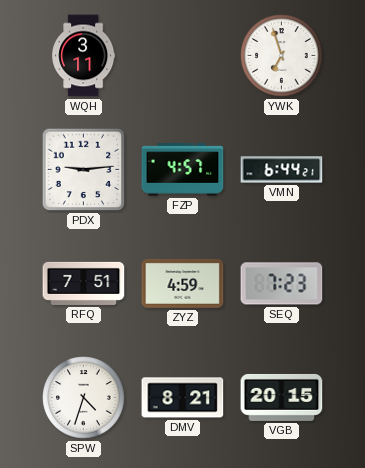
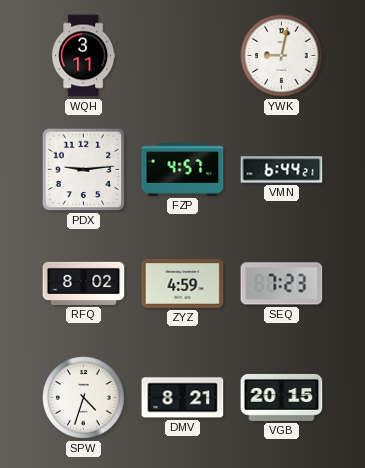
YWK: 6:57 -> 9:02 (282, 56)
RFQ: 7:51 -> 8:02 (84, 283)
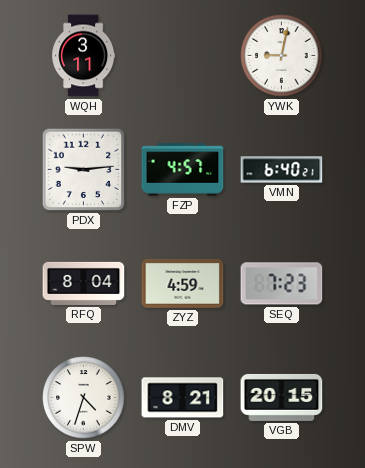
VMN: 6:44 -> 6:40 (282, 170)
RFQ: 8:02 -> 8:04 (84, 283)
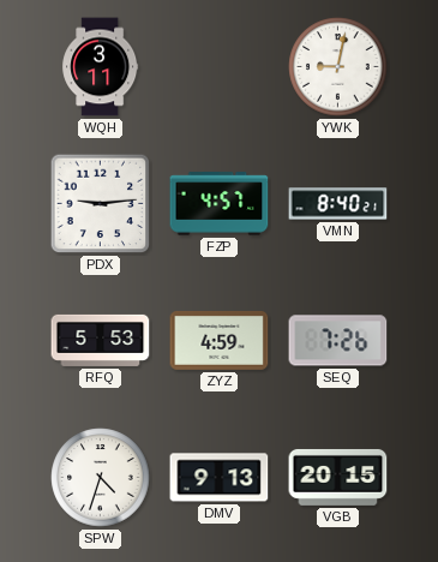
VMN: 6:40 -> 8:40 (338, 204)
RFQ: 8:04 -> 5:53 (101, 340)
SEQ: 7:23 -> 7:26 (338, 341)
DMV: 8:21 -> 9:13 (220, 478)
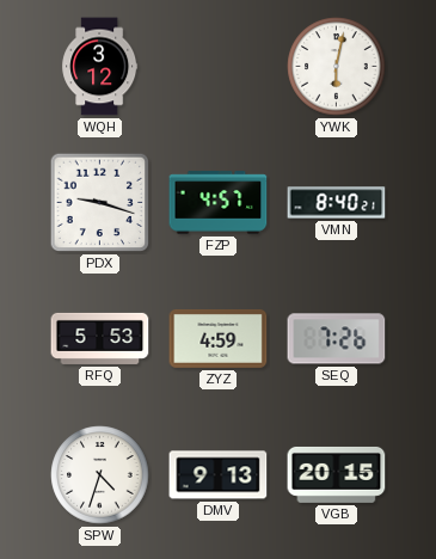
WQH: 3:11 -> 3:12 (100, 67)
YWK: 9:02 -> 6:02 (337, 67)
PDX: 9:14 -> 9:18 (100, 203)
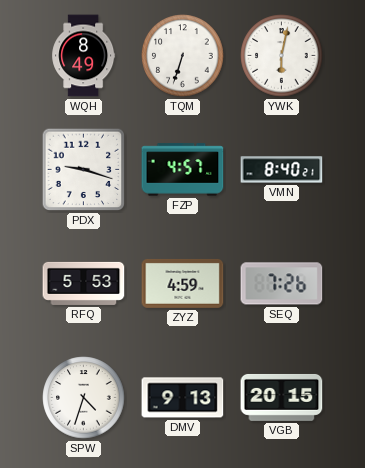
WQH: 3:12 -> 8:49 (84, 56)
TQM: none -> 6:33 (183, 56)
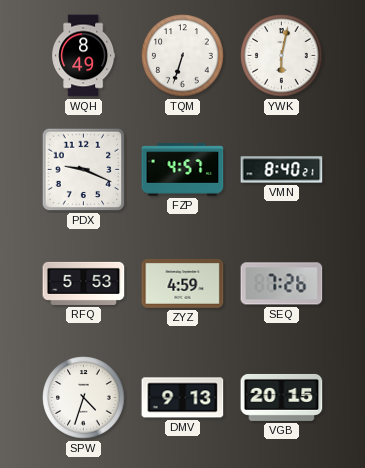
PDX: 9:18 -> 9:19 (84, 170)
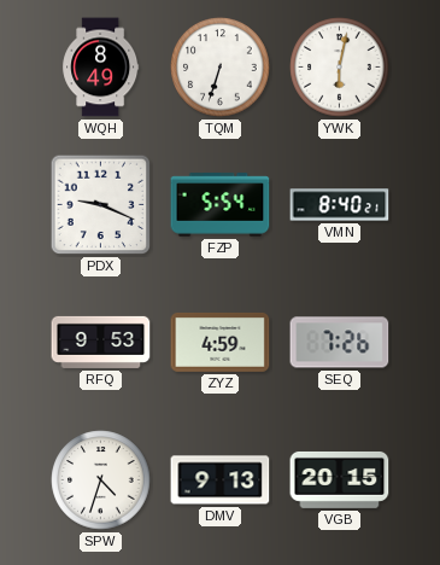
FZP: 4:57 -> 5:54 (221, 205)
RFQ: 5:53 -> 9:53 (101, 342)
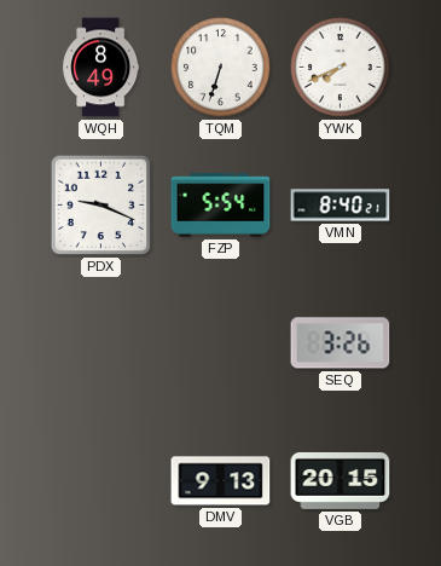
YWK: 6:02 -> 7:41 (341, 68)
RFQ: 9:53 -> none (101, 342)
ZYZ: 4:59 -> none (221, 342)
SEQ: 7:26 -> 3:26 (341, 343)
SPW: 4:33 -> none (101, 480)
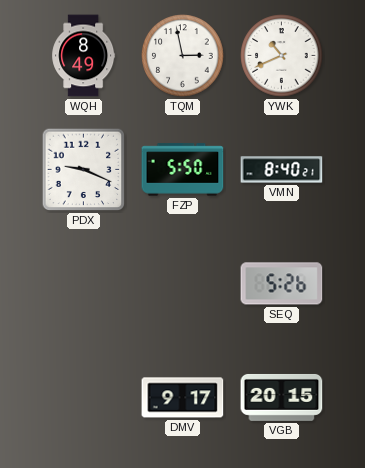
TQM: 6:33 -> 2:58 (183, 56)
YWK: 7:41 -> 10:41 (282, 56)
FZP: 5:54 -> 5:50 (183, 170)
SEQ: 3:26 -> 5:26 (282, 284)
DMV: 9:13 -> 9:17 (183, 398)
